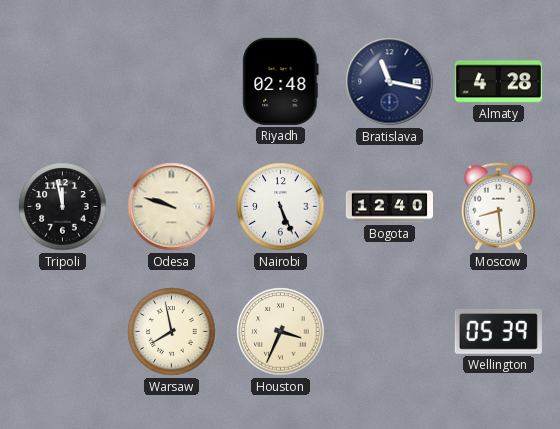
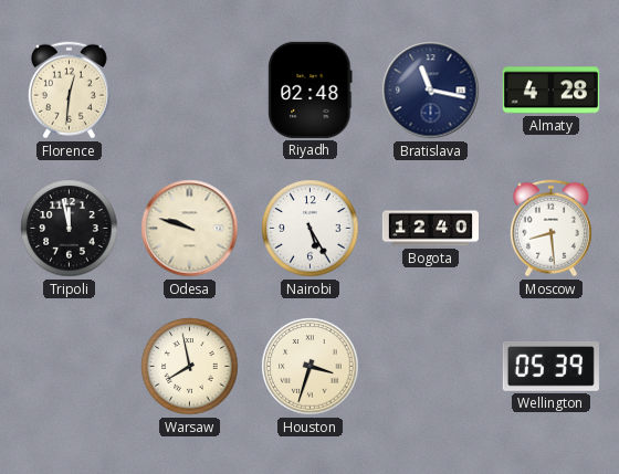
Florence: none -> 12:31 (69, 91)
Nairobi: 5:26 -> 5:25 (311, 229)
Houston: 3:34 -> 3:33 (311, 367)
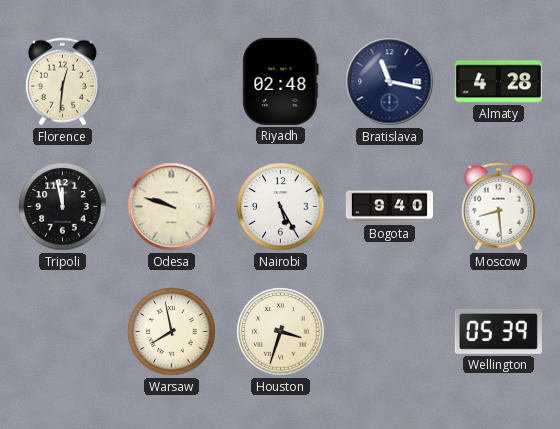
Bogota: 12:40 -> 9:40 (389, 207)
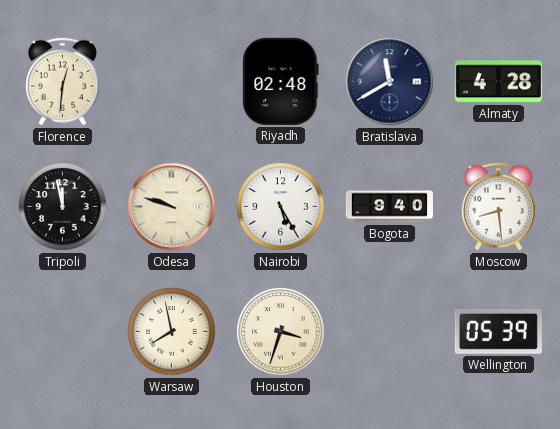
Bratislava: 11:17 -> 11:40 (390, 82)
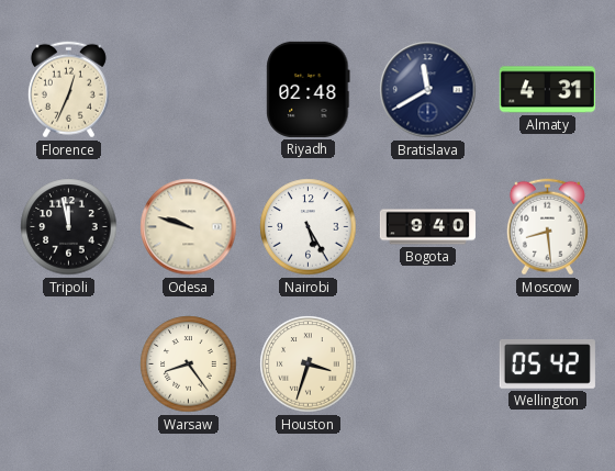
Florence: 12:31 -> 12:34 (68, 90)
Almaty: 4:28 -> 4:31 (547, 90)
Warsaw: 7:58 -> 8:24 (189, 365)
Wellington: 05:39 -> 05:42 (547, 363)
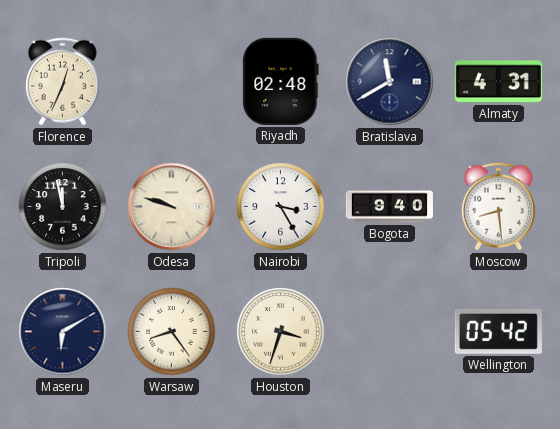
Nairobi: 5:25 -> 3:25 (281, 207)
Maseru: none -> 6:10 (63, 332)
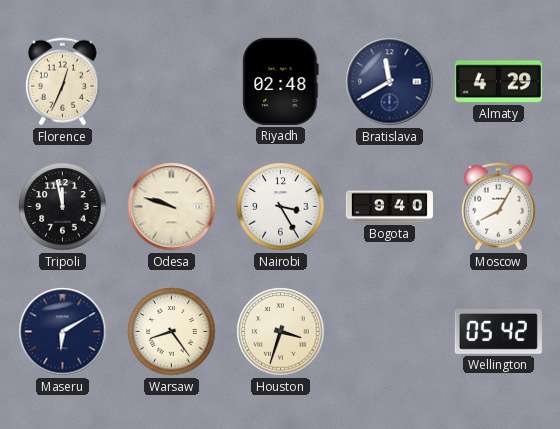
Almaty: 4:31 -> 4:29 (498, 82)
Moscow: 8:29 -> 8:05 (498, 207)
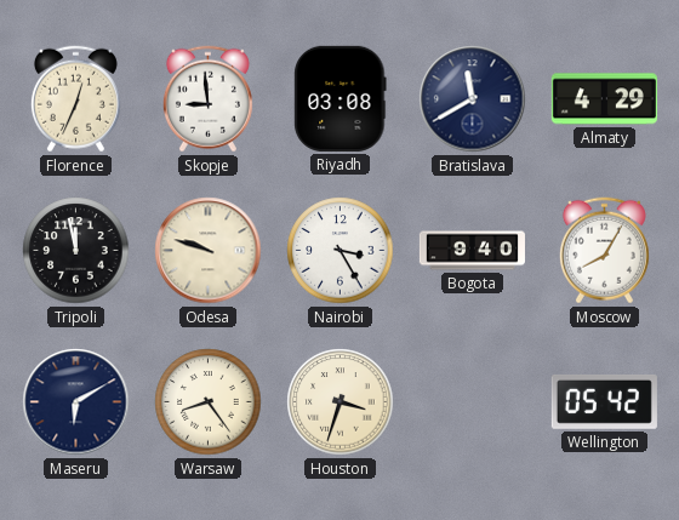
Skopje: none -> 8:59 (207, 99)
Riyadh: 02:48 -> 03:08 (341, 98)
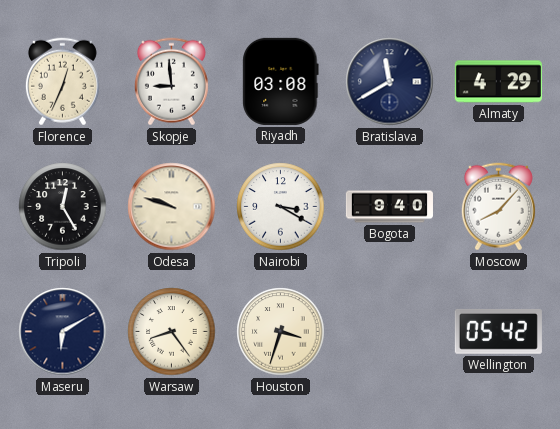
Tripoli: 11:58 -> 12:25 (63, 207)
Nairobi: 3:25 -> 3:20 (281, 207)
Moscow: 8:05 -> 8:07 (498, 207)
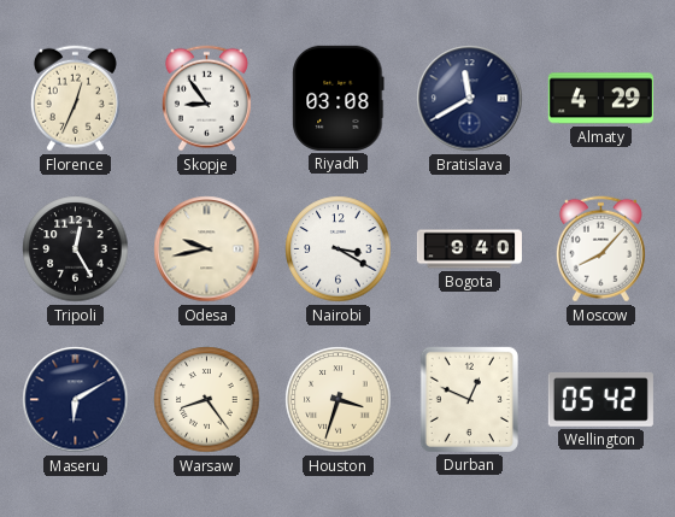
Skopje: 8:59 -> 8:54 (206, 99)
Odesa: 9:48 -> 9:43 (207, 249)
Durban: none -> 12:49 (469, 399)
